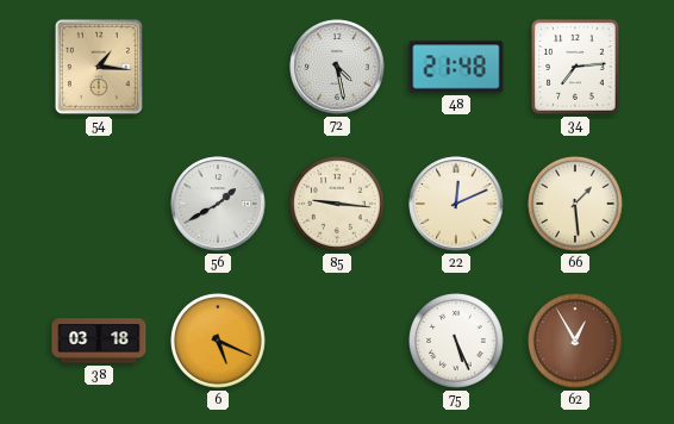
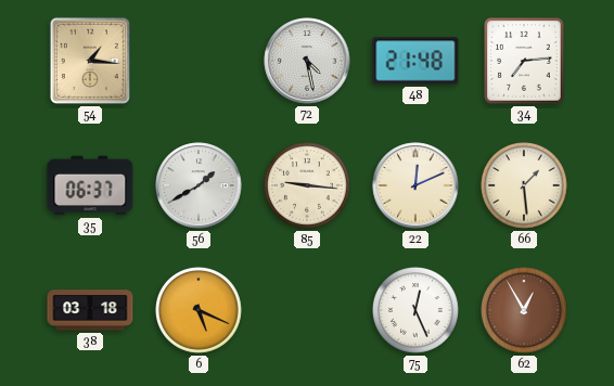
35: none -> 06:37 (90, 185)
75: 5:26 -> 12:26 (417, 311)
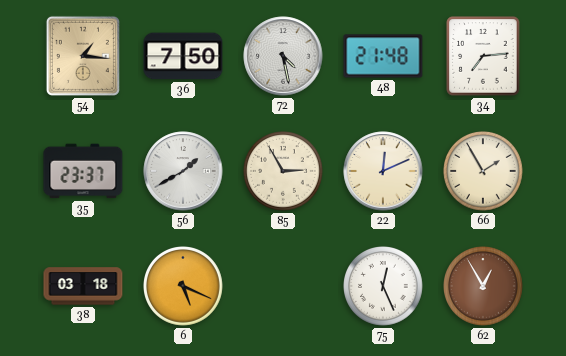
36: none -> 7:50 (183, 56)
35: 06:37 -> 23:37 (83, 171)
85: 9:16 -> 2:55 (284, 172)
66: 1:29 -> 1:55 (484, 172)
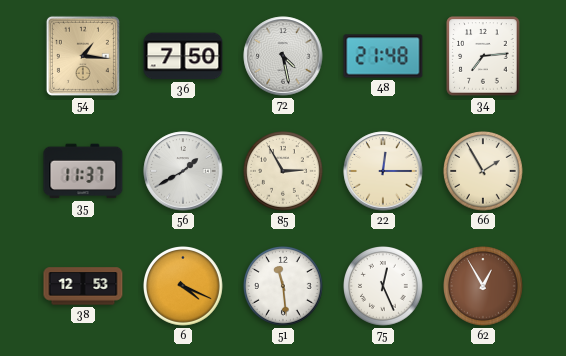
35: 23:37 -> 11:37 (83, 171)
22: 12:11 -> 12:15 (383, 171)
38: 03:18 -> 12:53 (83, 286)
6: 5:19 -> 4:19 (184, 287)
51: none -> 11:29 (284, 287)
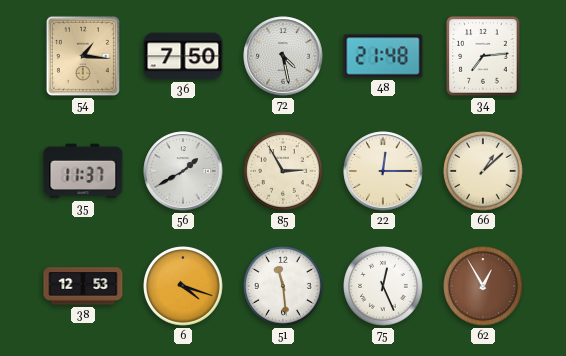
66: 1:55 -> 1:08 (484, 172)
6: 4:19 -> 4:18 (184, 287)
